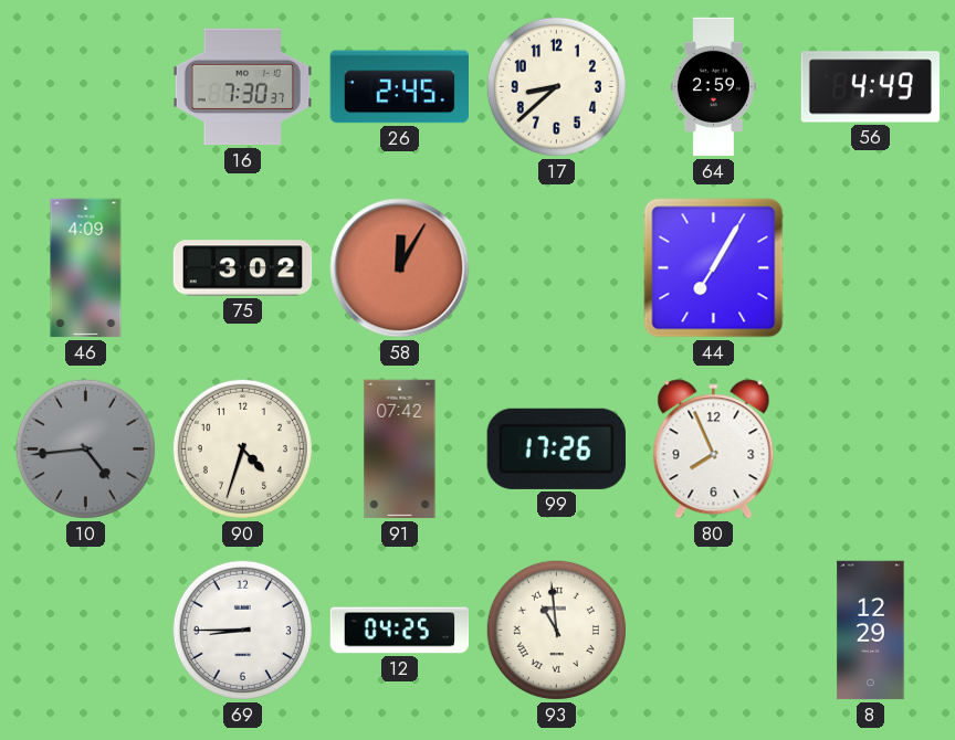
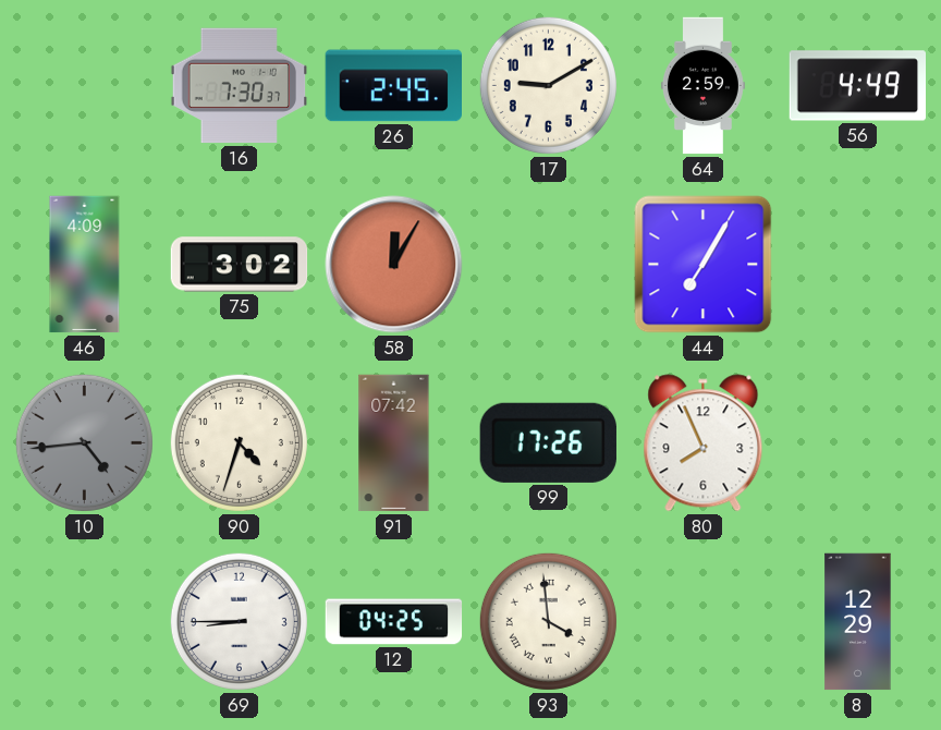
17: 8:38 -> 9:10 (548, 85)
93: 10:59 -> 3:59 (548, 621)
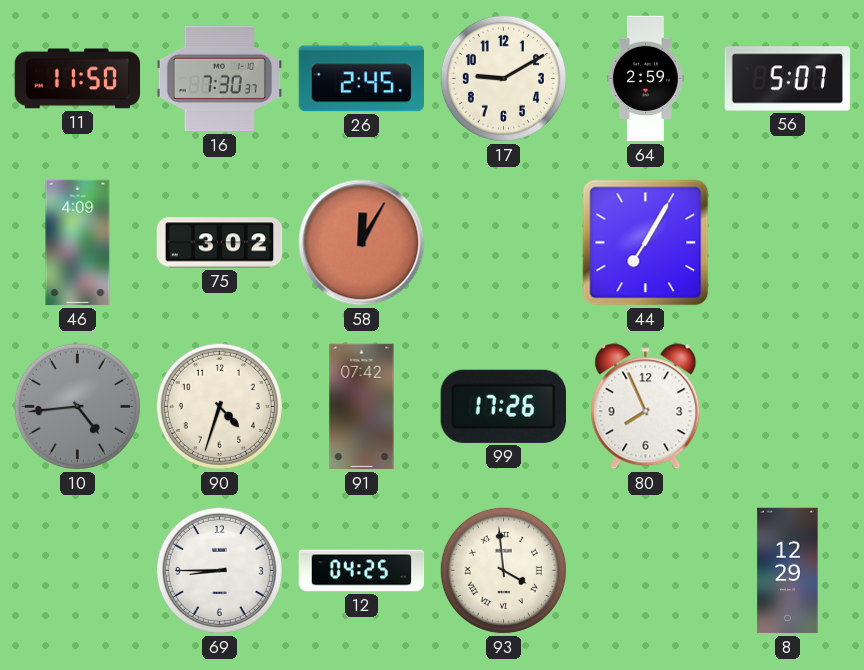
11: none -> 11:50 (78, 79)
56: 4:49 -> 5:07 (788, 79)
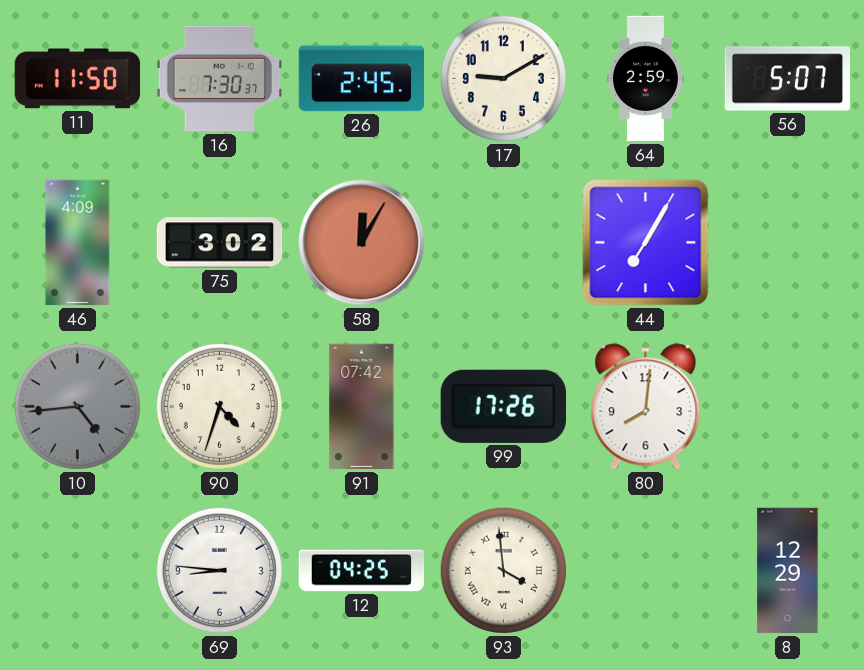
80: 7:56 -> 8:01 (646, 407)
69: 8:45 -> 8:46 (219, 570)
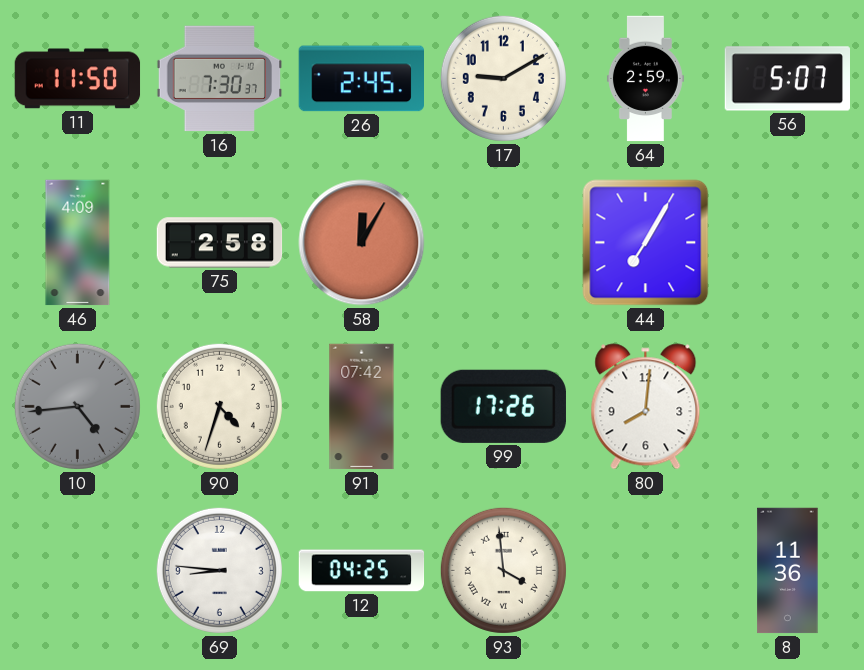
75: 3:02 -> 2:58 (220, 243)
8: 12:29 -> 11:36 (788, 571)
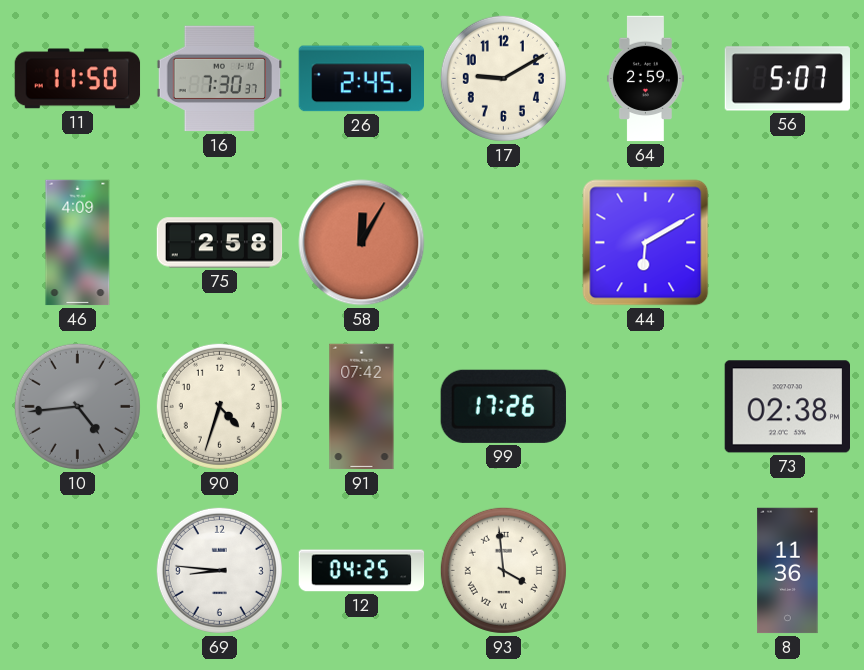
44: 7:05 -> 6:10 (646, 243)
80: 8:01 -> none (646, 407)
73: none -> 02:38 (787, 407)
